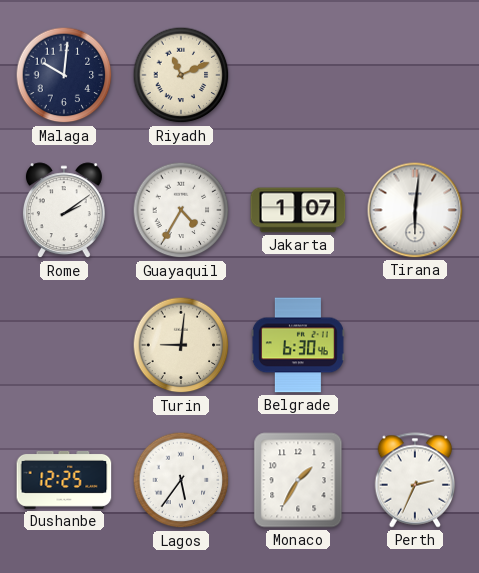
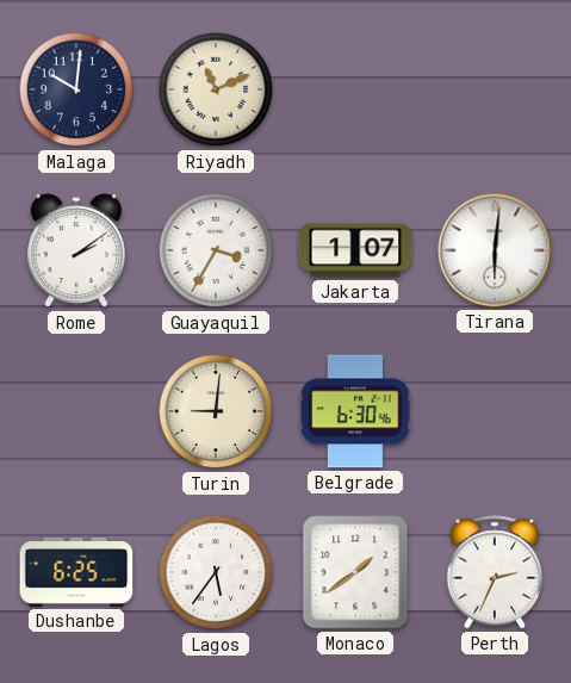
Guayaquil: 4:35 -> 3:35 (216, 250)
Dushanbe: 12:25 -> 6:25 (76, 572)
Monaco: 1:35 -> 1:39 (355, 572)
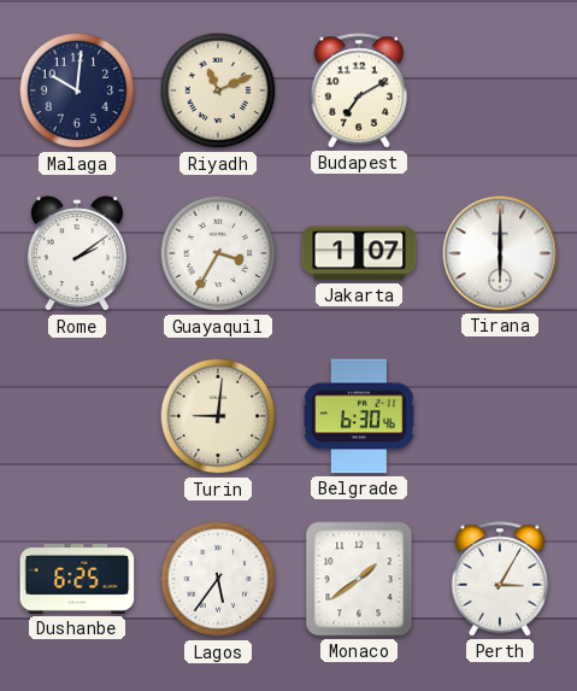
Budapest: none -> 7:10 (359, 90)
Tirana: 6:01 -> 6:00 (500, 253)
Perth: 2:34 -> 3:05 (500, 579)
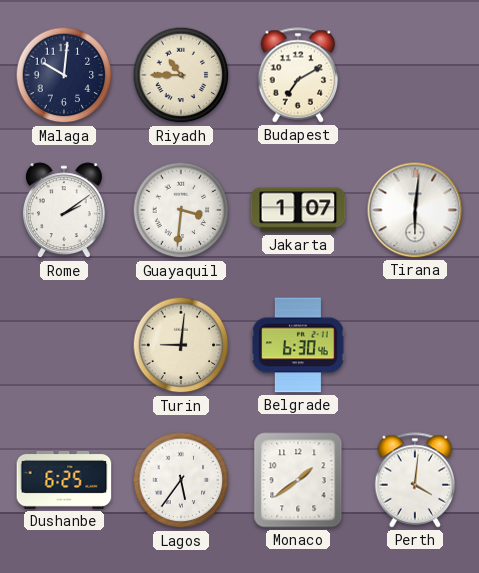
Riyadh: 11:11 -> 10:45 (181, 75)
Guayaquil: 3:35 -> 3:31 (181, 210)
Tirana: 6:00 -> 6:01 (415, 210)
Perth: 3:05 -> 4:01 (415, 480)
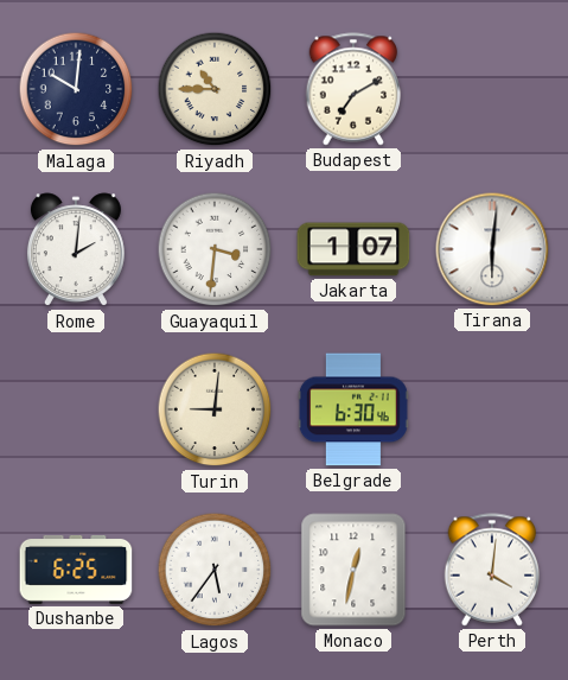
Rome: 2:09 -> 2:01 (76, 250)
Monaco: 1:39 -> 12:32 (353, 570)
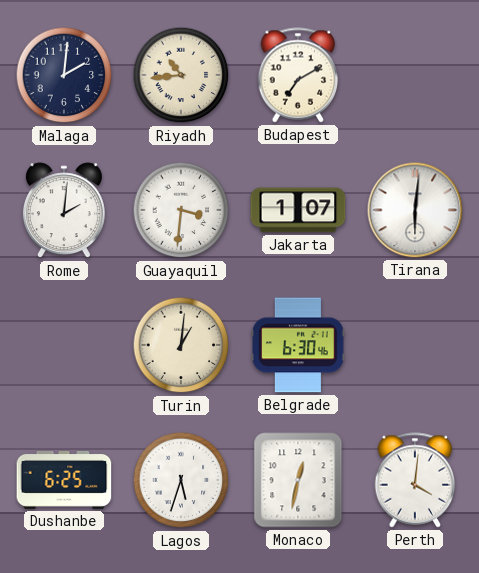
Malaga: 10:01 -> 2:01 (64, 75)
Riyadh: 10:45 -> 10:44 (181, 75)
Turin: 9:01 -> 1:01 (181, 345)
Lagos: 5:36 -> 5:33 (181, 480)
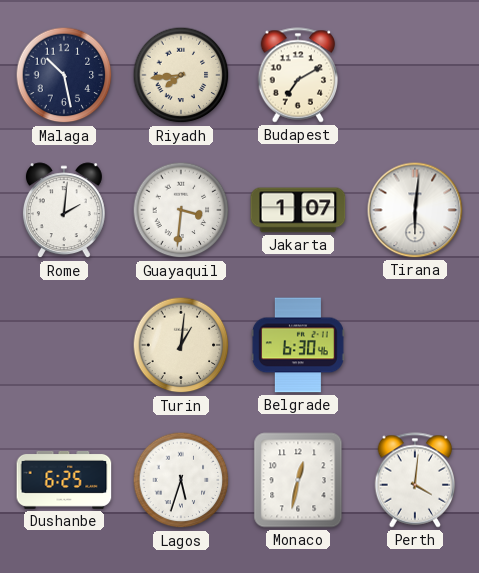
Malaga: 2:01 -> 10:28 (64, 75)
Riyadh: 10:44 -> 7:44 (181, 75)
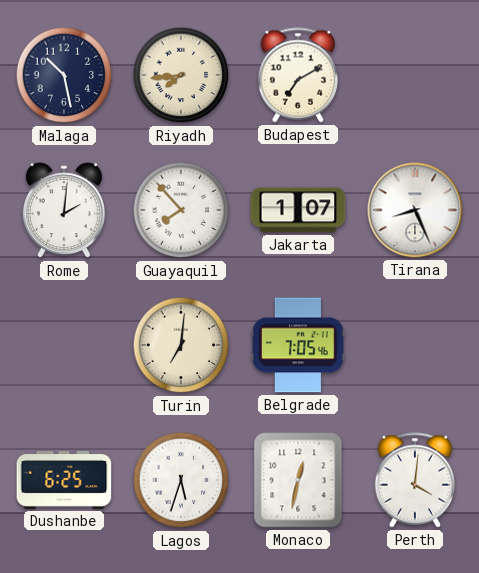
Guayaquil: 3:31 -> 7:53 (181, 210)
Tirana: 6:01 -> 8:26 (415, 210)
Turin: 1:01 -> 7:01 (181, 345)
Belgrade: 6:30 -> 7:05 (298, 345)
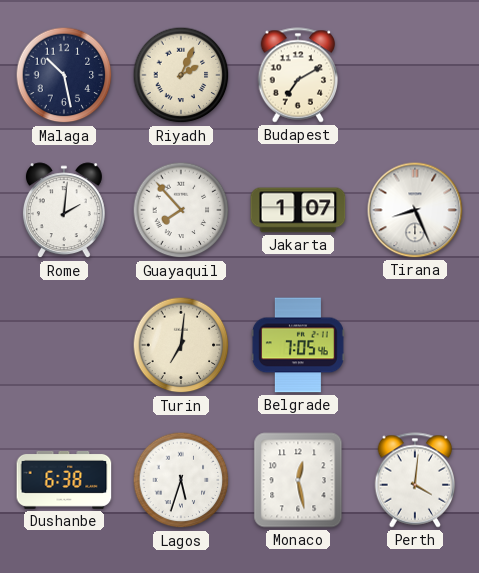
Riyadh: 7:44 -> 2:04 (181, 75)
Dushanbe: 6:25 -> 6:38 (64, 480)
Monaco: 12:32 -> 12:28 (298, 480)
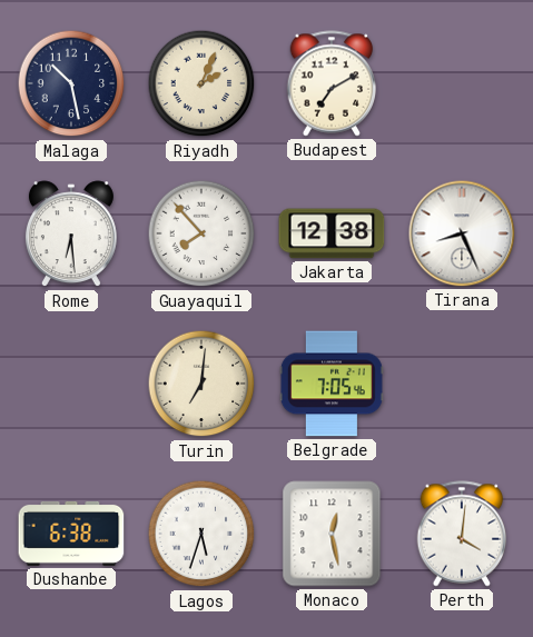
Rome: 2:01 -> 6:29 (71, 235)
Jakarta: 1:07 -> 12:38 (332, 233)
